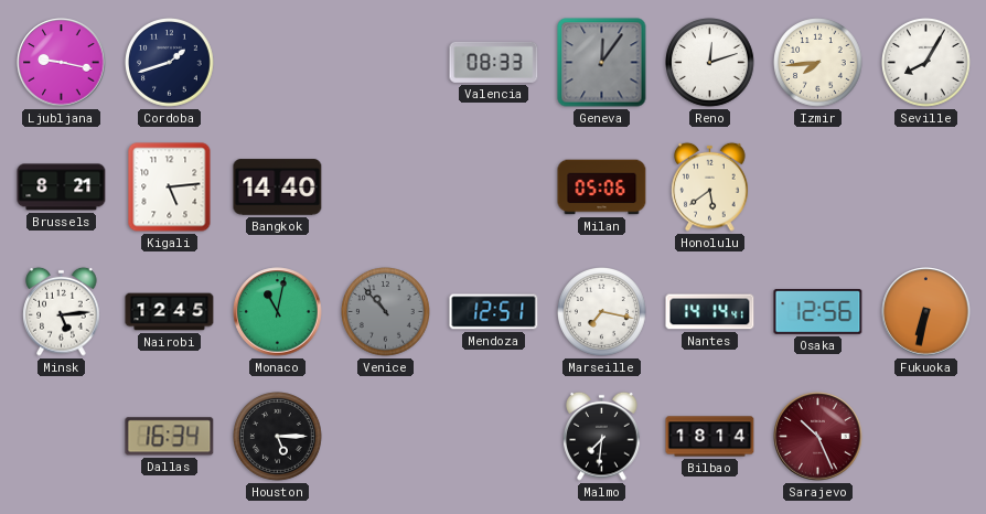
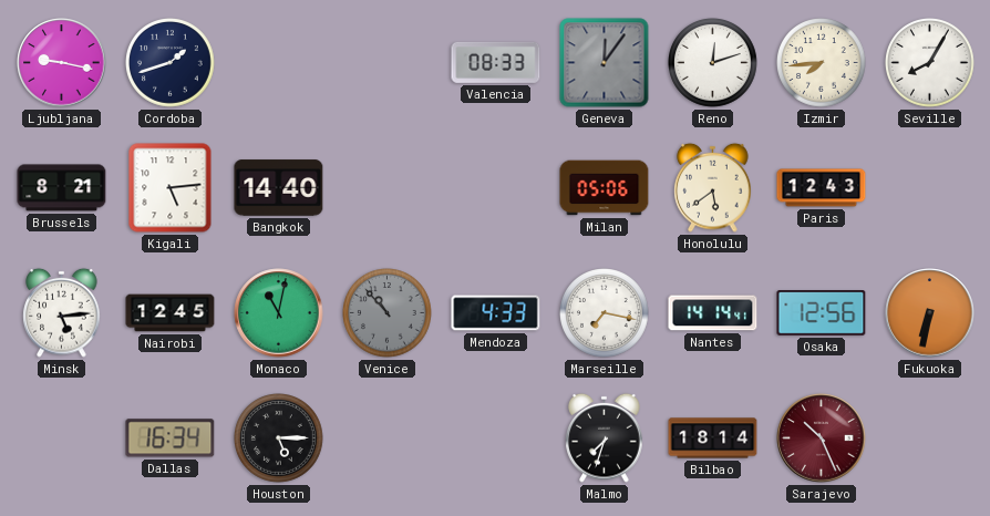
Paris: none -> 12:43 (822, 188)
Mendoza: 12:51 -> 4:33 (496, 313)
Malmo: 7:31 -> 7:33 (605, 437)
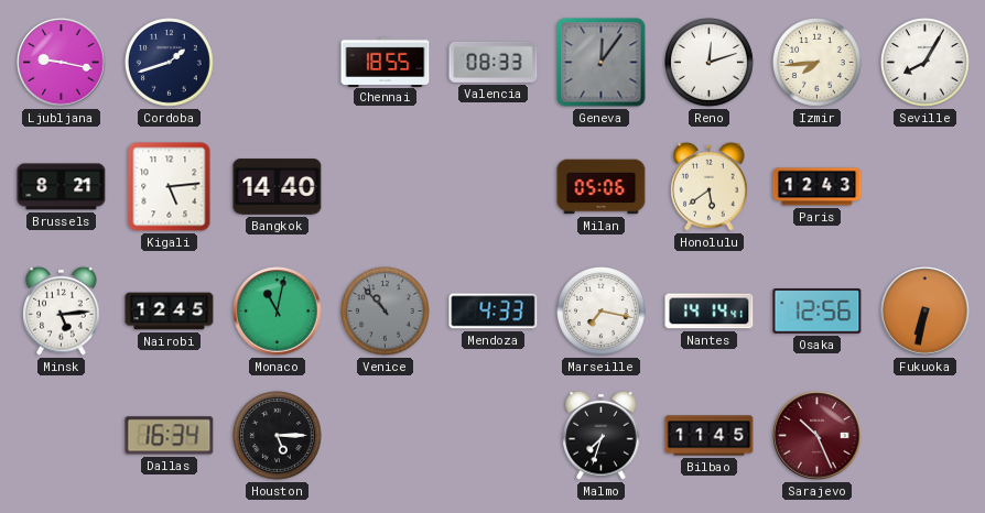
Chennai: none -> 18:55 (386, 62)
Bilbao: 18:14 -> 11:45 (710, 436)
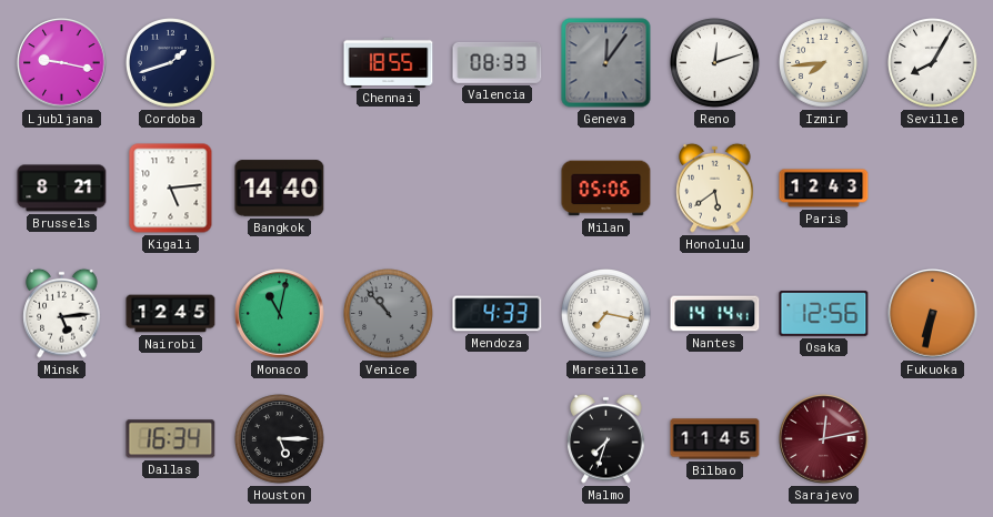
Sarajevo: 10:26 -> 12:13 (824, 439)
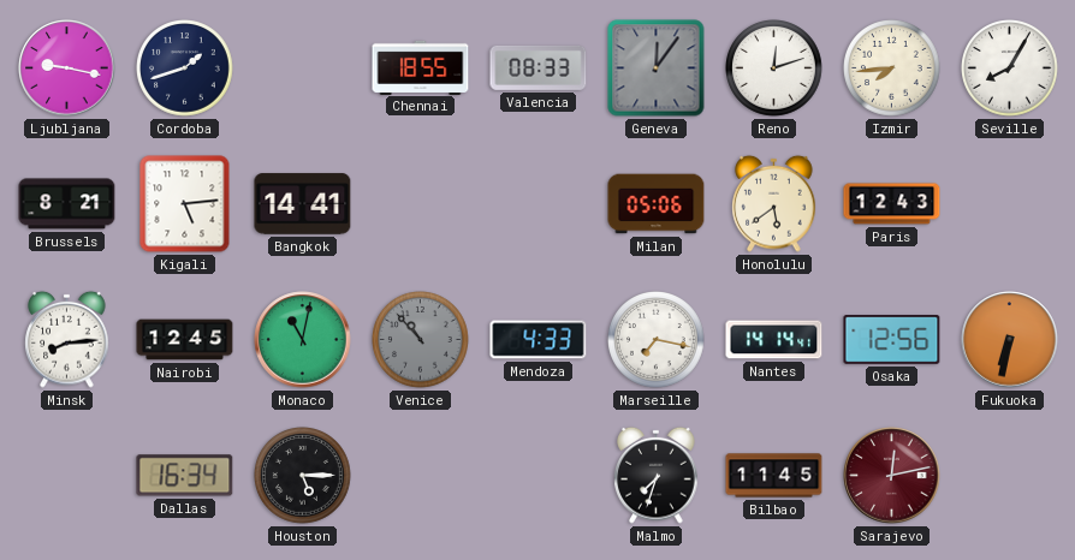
Bangkok: 14:40 -> 14:41 (303, 204)
Minsk: 5:14 -> 8:14 (67, 339)
